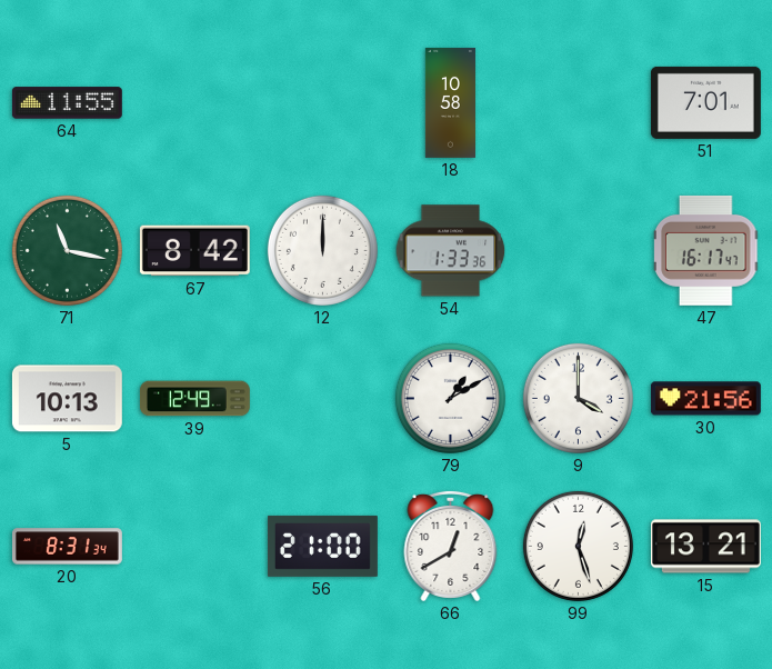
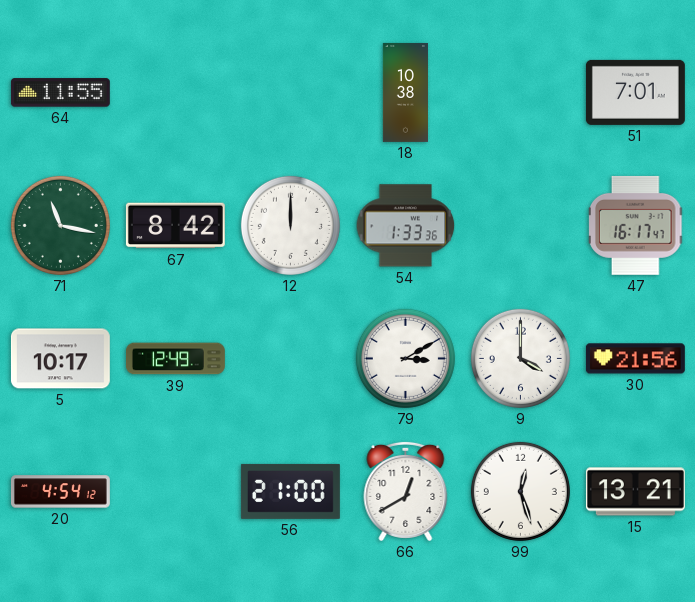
18: 10:58 -> 10:38 (405, 93)
5: 10:13 -> 10:17 (60, 359)
79: 1:10 -> 3:10 (405, 358)
20: 8:31 -> 4:54 (60, 492)
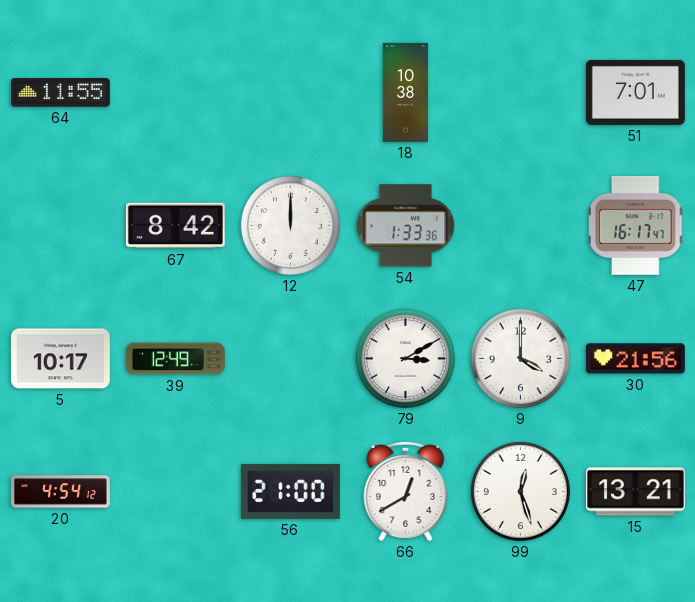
71: 11:17 -> none (60, 225)
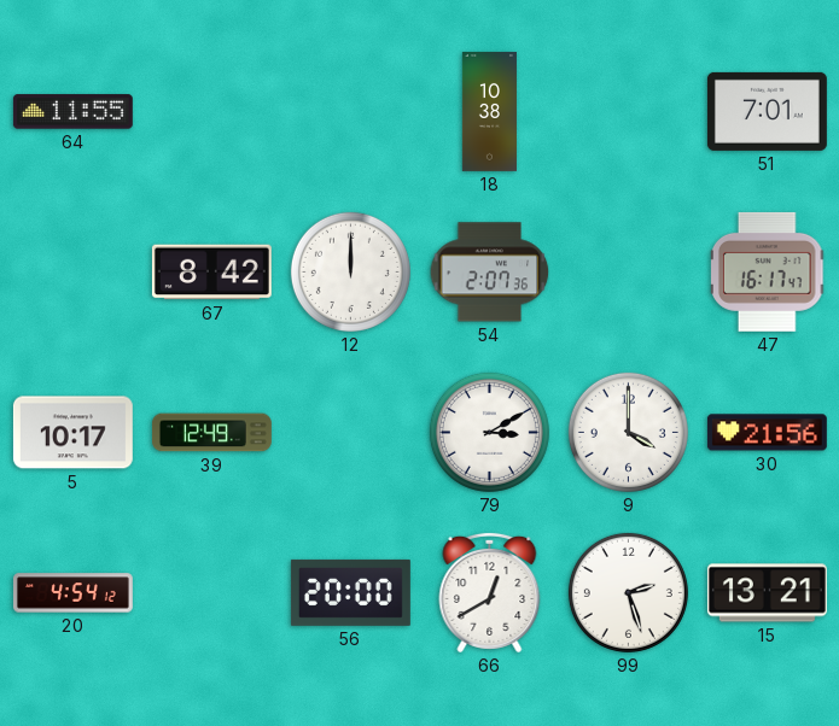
54: 1:33 -> 2:07 (490, 273)
56: 21:00 -> 20:00 (350, 592)
99: 12:27 -> 2:27 (628, 592)
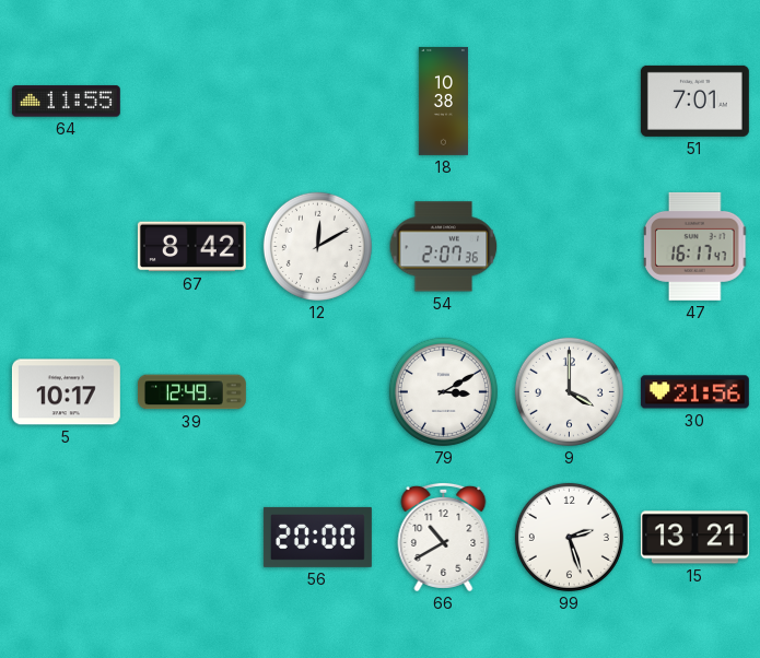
12: 12:00 -> 12:10 (317, 246)
20: 4:54 -> none (72, 593)
66: 12:40 -> 10:40 (444, 537)
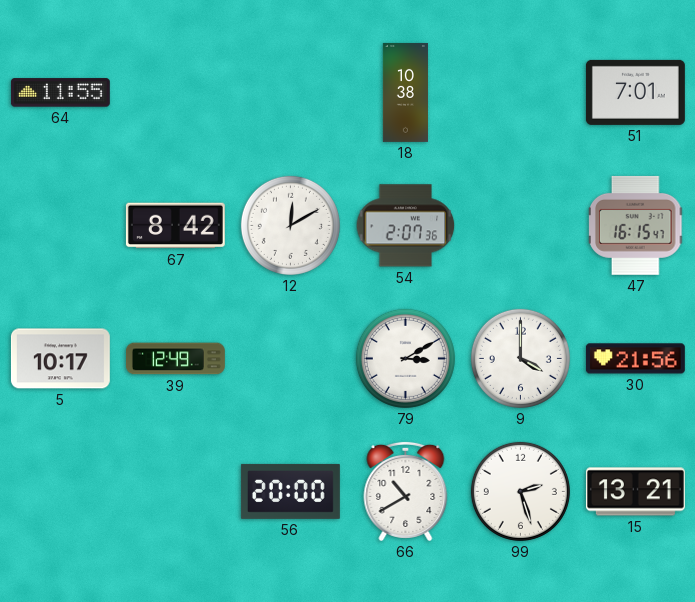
47: 16:17 -> 16:15 (637, 225)
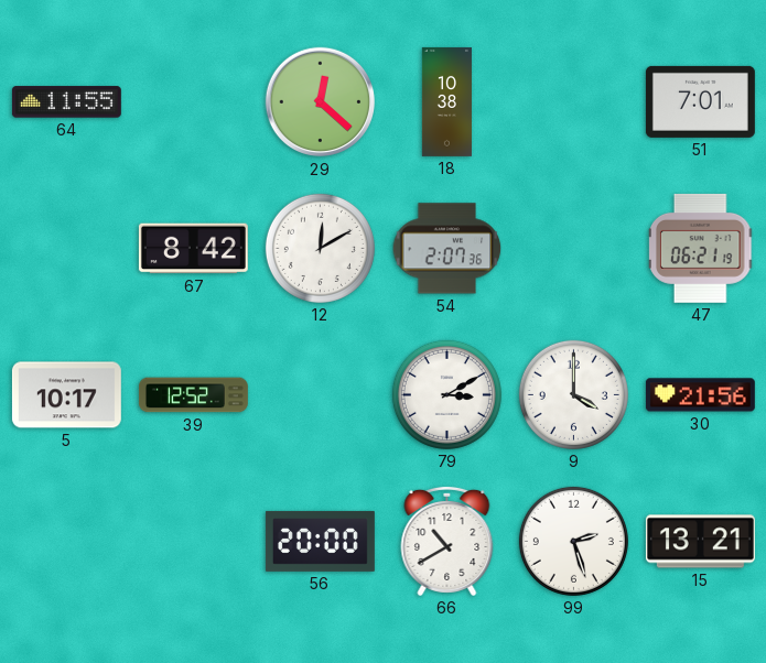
29: none -> 12:22 (321, 102)
47: 16:15 -> 06:21 (702, 248)
39: 12:49 -> 12:52 (193, 395)
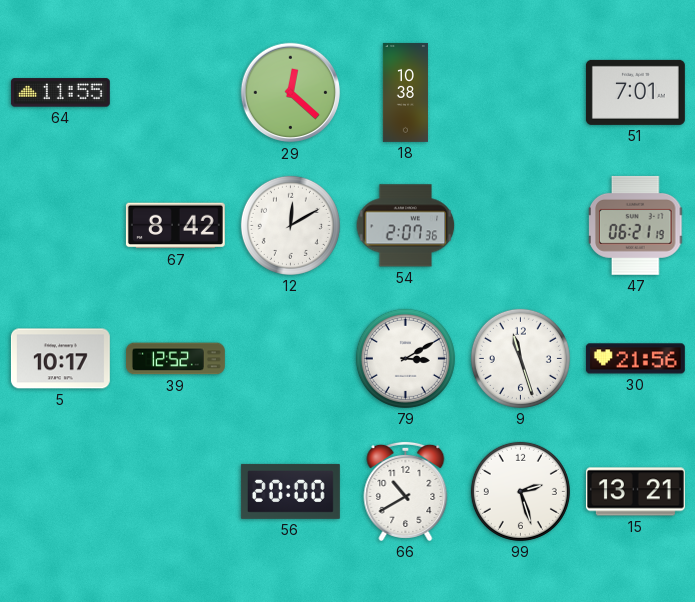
9: 4:00 -> 11:27 (520, 358)
